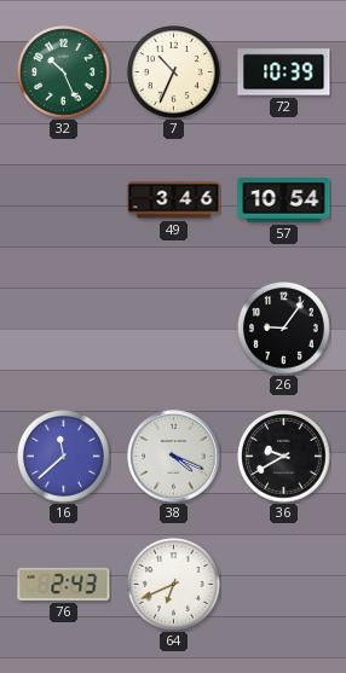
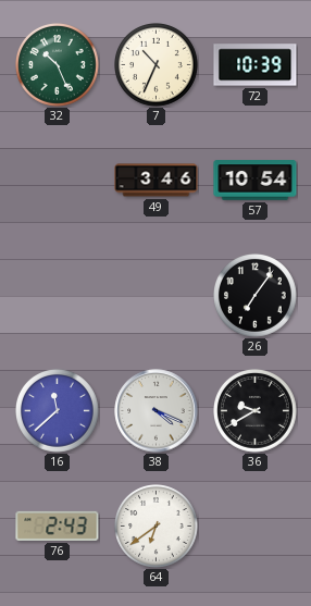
26: 9:06 -> 7:06 (256, 296)
64: 6:41 -> 6:39 (157, 527)
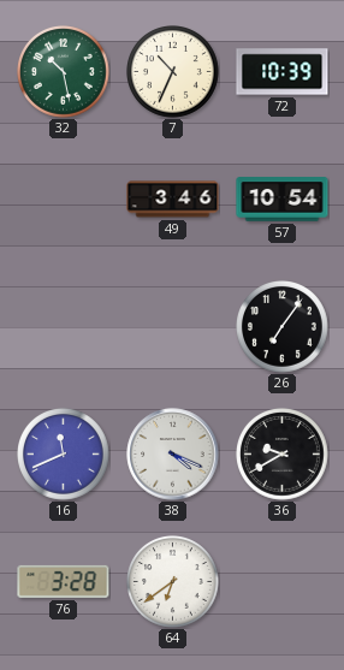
32: 10:26 -> 10:28 (64, 72)
16: 11:38 -> 11:41 (64, 455)
76: 2:43 -> 3:28 (64, 581)
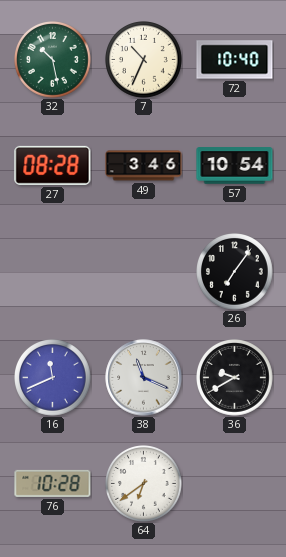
72: 10:39 -> 10:40 (235, 60)
27: none -> 08:28 (53, 165)
38: 4:19 -> 11:19 (144, 378)
76: 3:28 -> 10:28 (53, 483)
